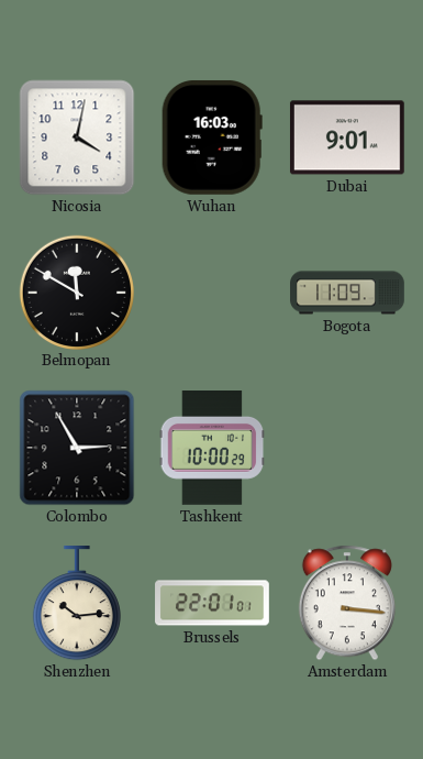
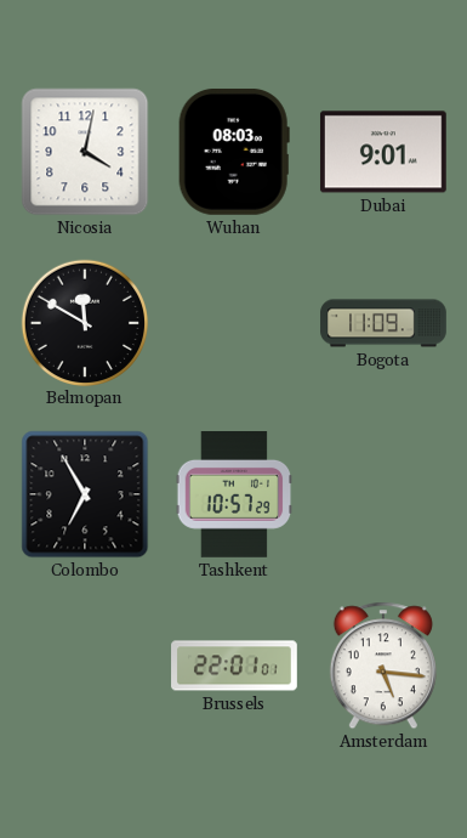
Wuhan: 16:03 -> 08:03 (234, 152)
Colombo: 2:55 -> 6:55 (85, 494)
Tashkent: 10:00 -> 10:57 (234, 496)
Shenzhen: 10:14 -> none (77, 604)
Amsterdam: 3:16 -> 5:16 (383, 666)
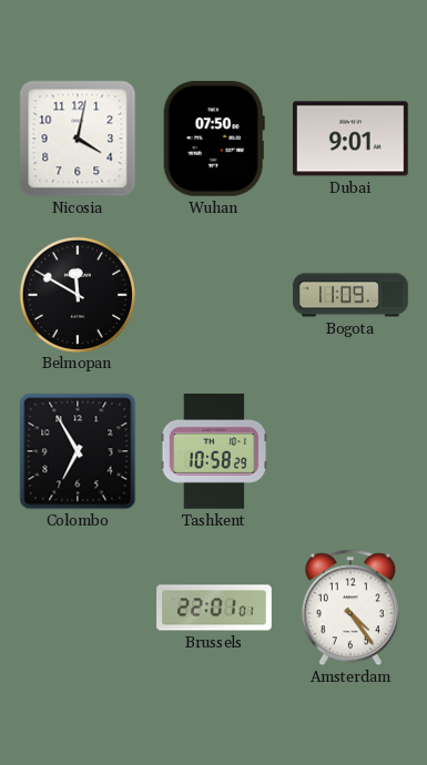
Wuhan: 08:03 -> 07:50 (214, 139)
Tashkent: 10:57 -> 10:58 (214, 452)
Amsterdam: 5:16 -> 4:24 (350, 608)
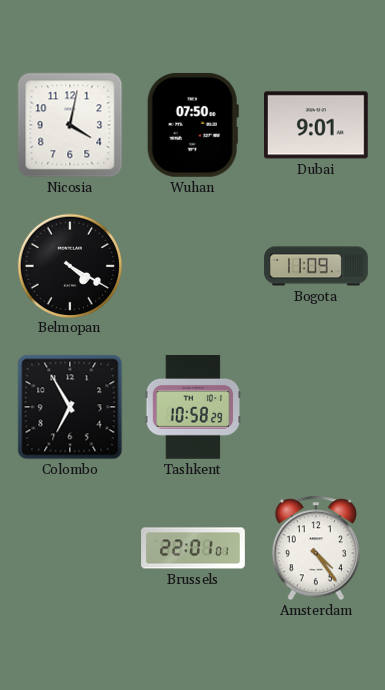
Belmopan: 11:50 -> 4:20 (69, 265)
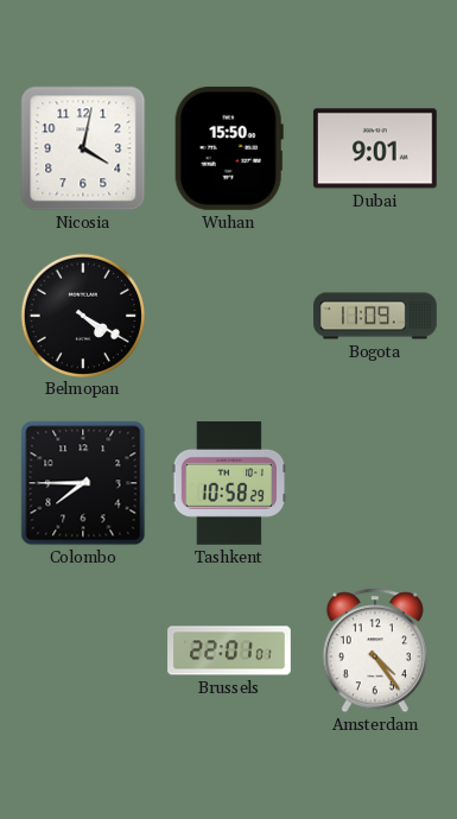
Wuhan: 07:50 -> 15:50 (229, 148)
Colombo: 6:55 -> 7:45 (83, 483)
